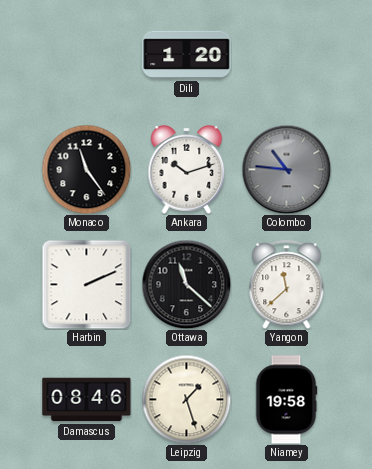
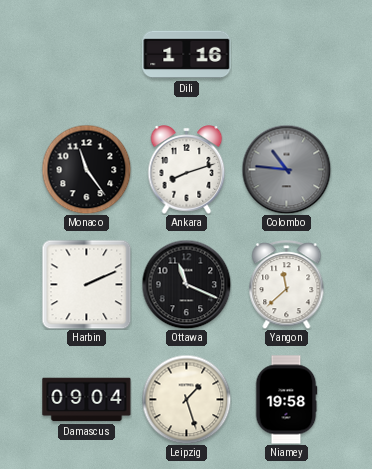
Dili: 1:20 -> 1:16 (187, 55)
Ankara: 10:12 -> 8:12 (187, 170)
Ottawa: 11:22 -> 11:19 (186, 284)
Damascus: 08:46 -> 09:04 (87, 400)
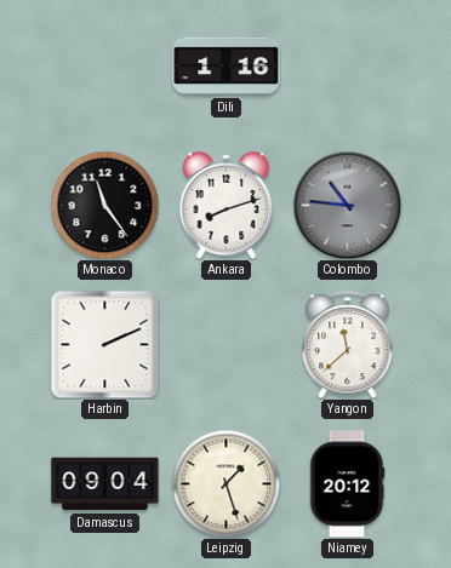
Ottawa: 11:19 -> none (186, 284)
Niamey: 19:58 -> 20:12 (347, 484)
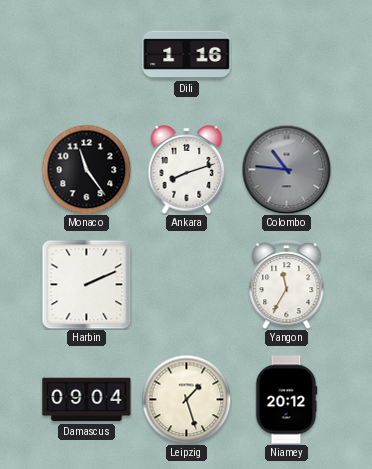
Yangon: 11:38 -> 11:35 (287, 285)
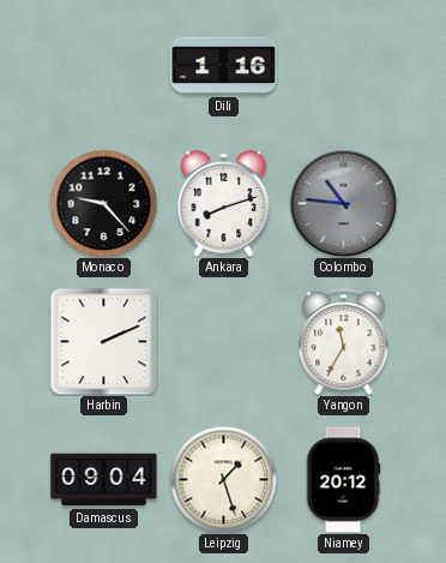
Monaco: 11:24 -> 9:23 (103, 203)
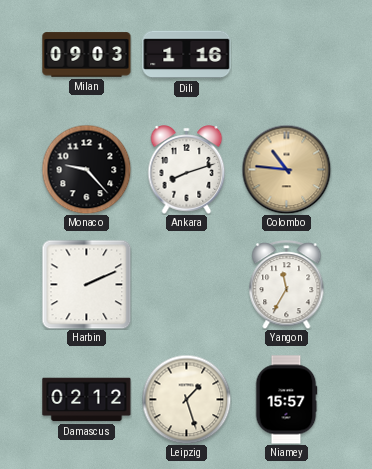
Milan: none -> 09:03 (87, 55)
Colombo dial: grey -> champagne (286, 169)
Damascus: 09:04 -> 02:12 (87, 400)
Niamey: 20:12 -> 15:57 (286, 400)
